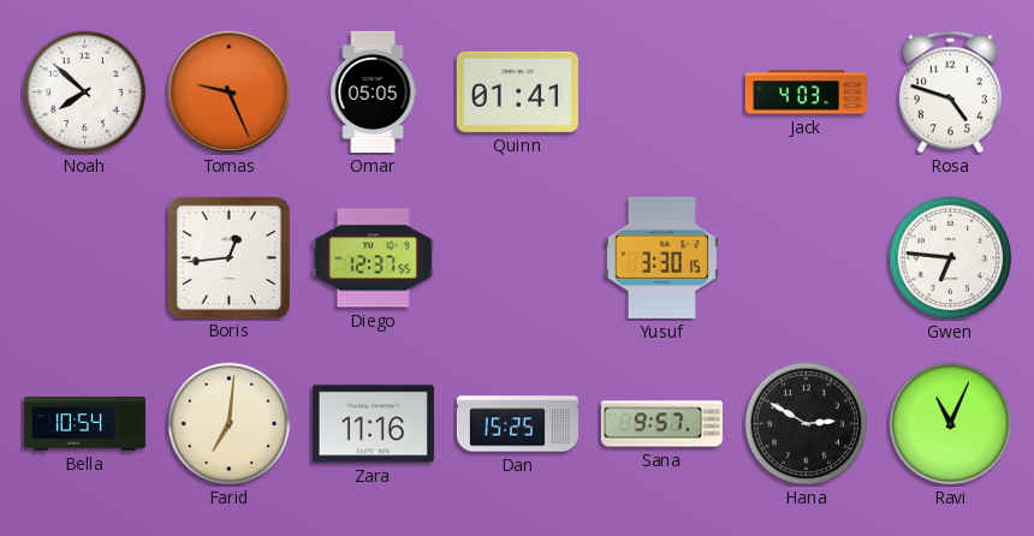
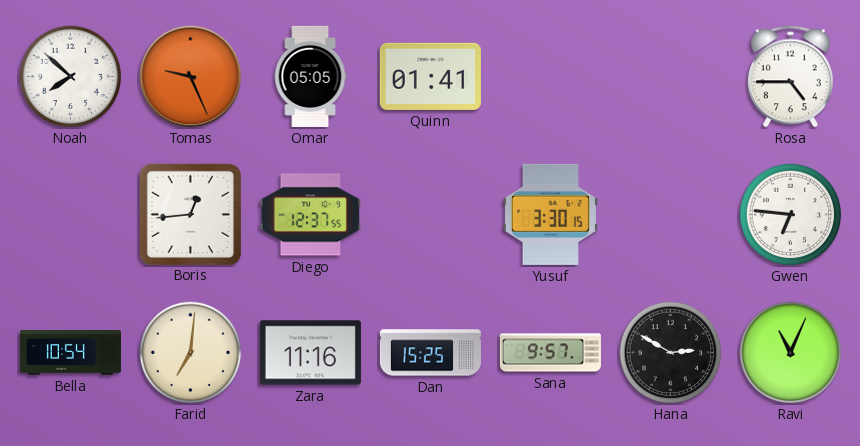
Jack: 4:03 -> none (806, 93)
Rosa: 4:48 -> 4:45 (790, 77)
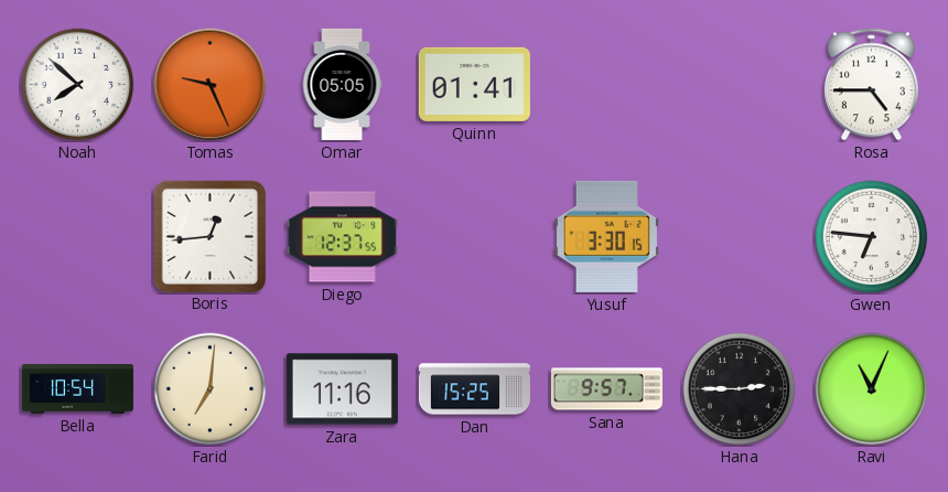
Hana: 2:50 -> 2:45 (740, 389)
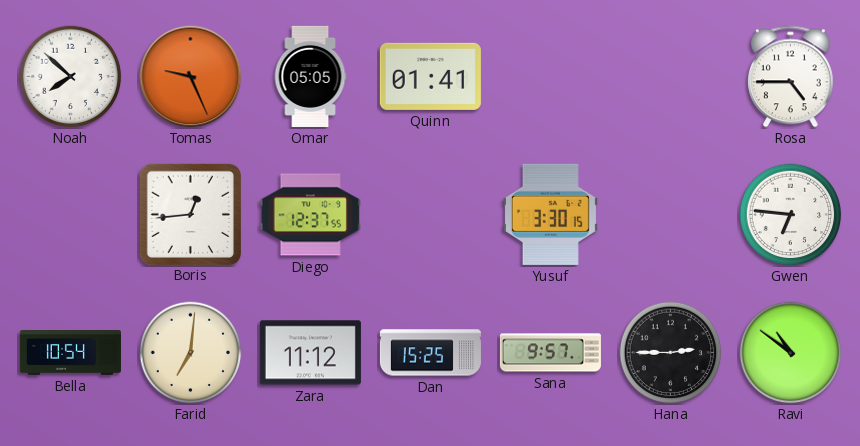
Zara: 11:16 -> 11:12 (310, 353)
Ravi: 11:04 -> 10:51 (791, 353)
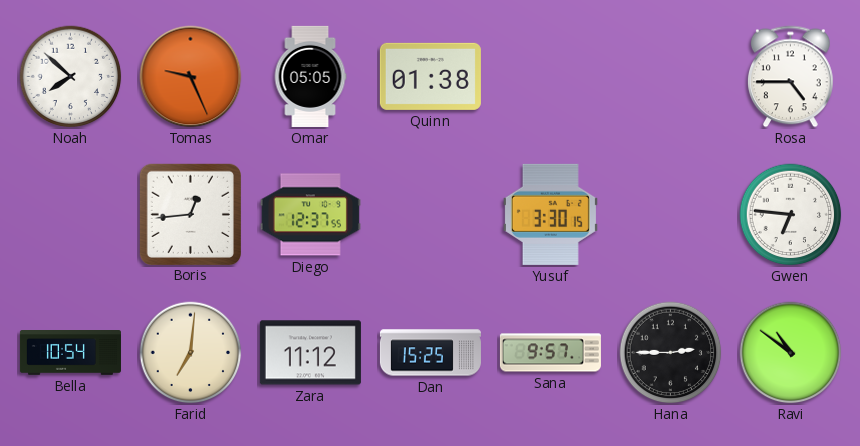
Quinn: 01:41 -> 01:38 (430, 76)
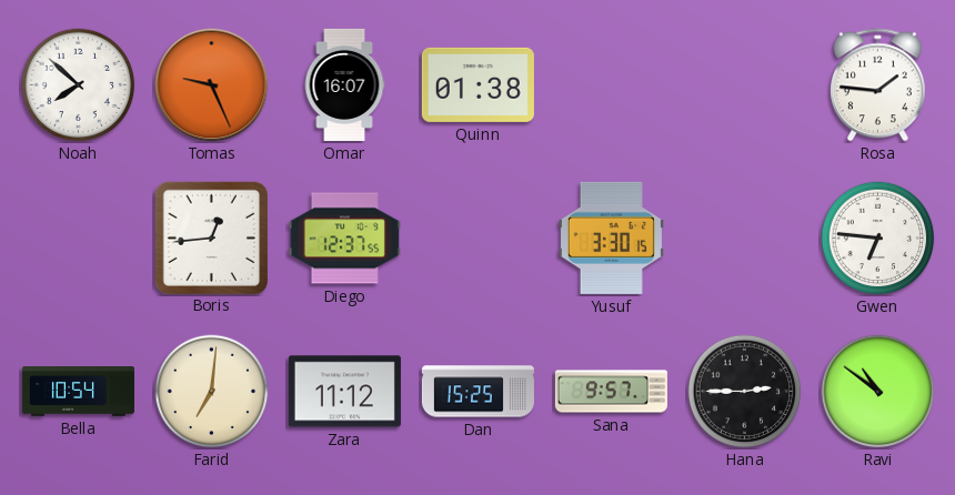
Omar: 05:05 -> 16:07 (344, 84)
Rosa: 4:45 -> 1:46 (877, 85)
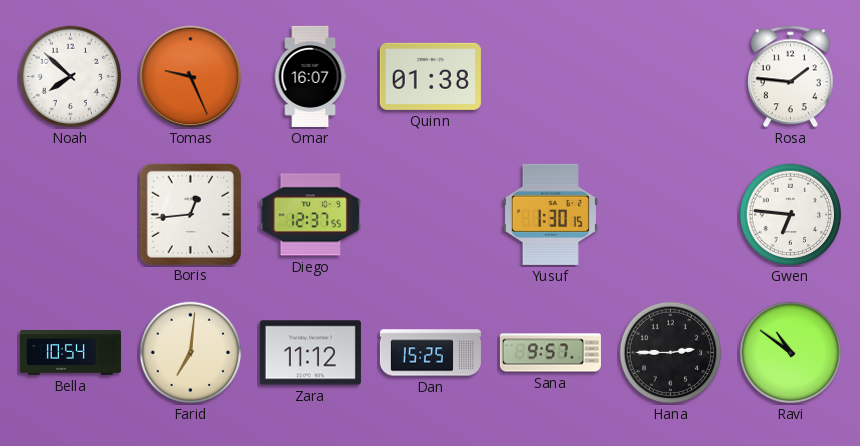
Yusuf: 3:30 -> 1:30 (550, 214)
